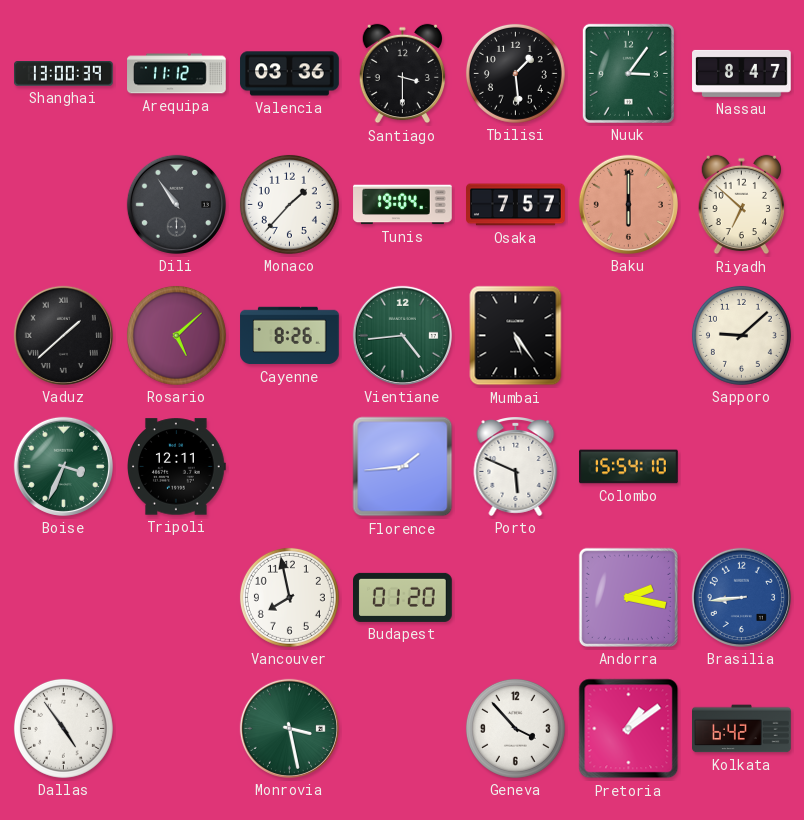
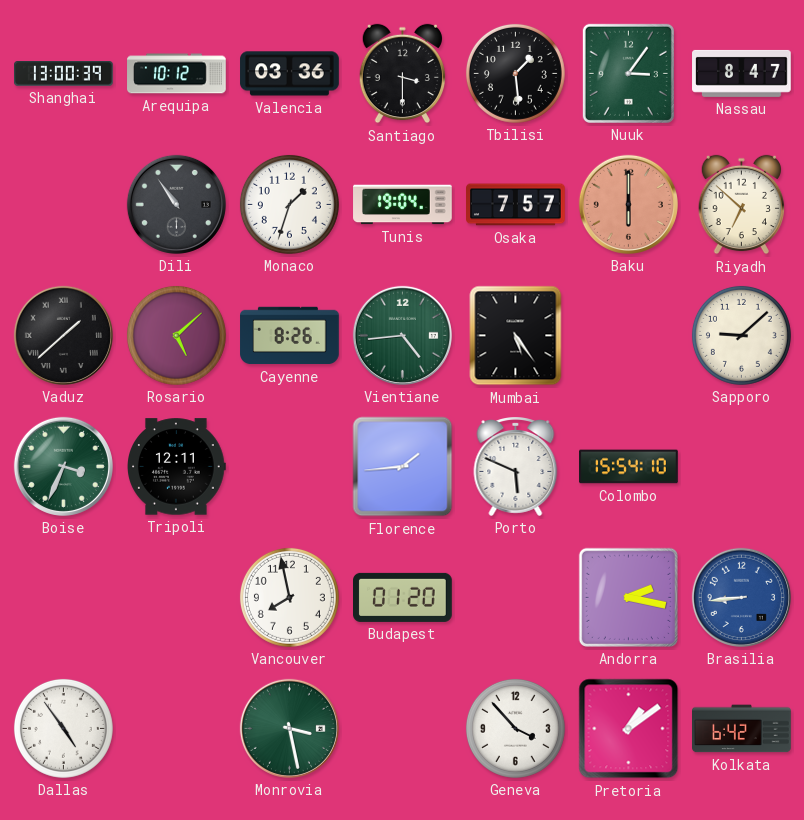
Arequipa: 11:12 -> 10:12 (177, 74)
Monaco: 1:37 -> 1:33 (289, 204)
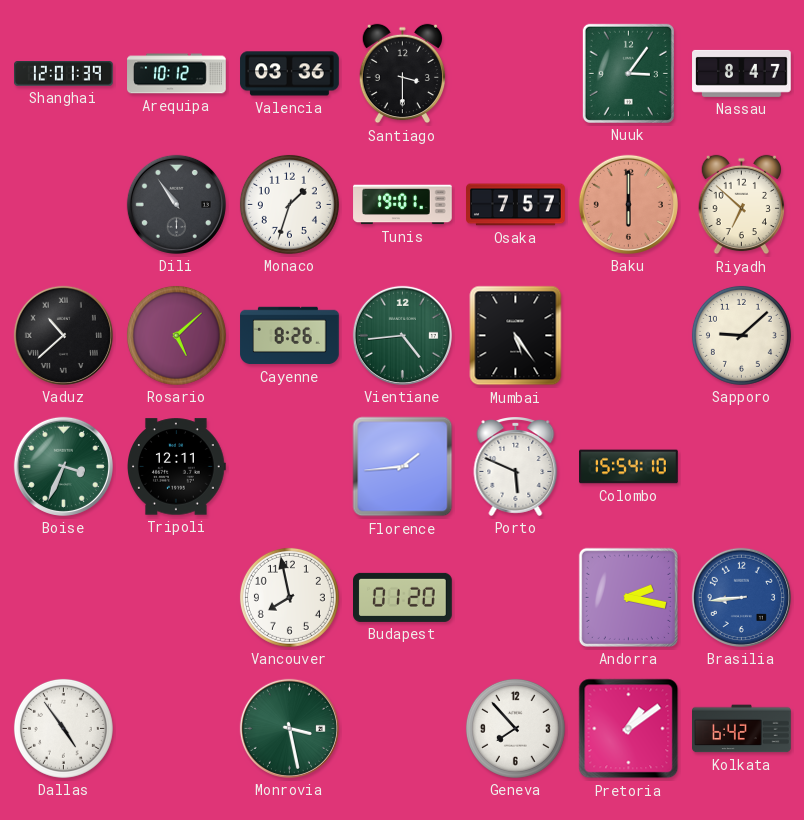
Shanghai: 13:00 -> 12:01 (64, 74)
Tbilisi: 1:29 -> none (515, 73)
Tunis: 19:04 -> 19:01 (403, 205)
Vaduz: 1:38 -> 10:38 (63, 335)
Geneva: 3:53 -> 7:53 (515, 728)
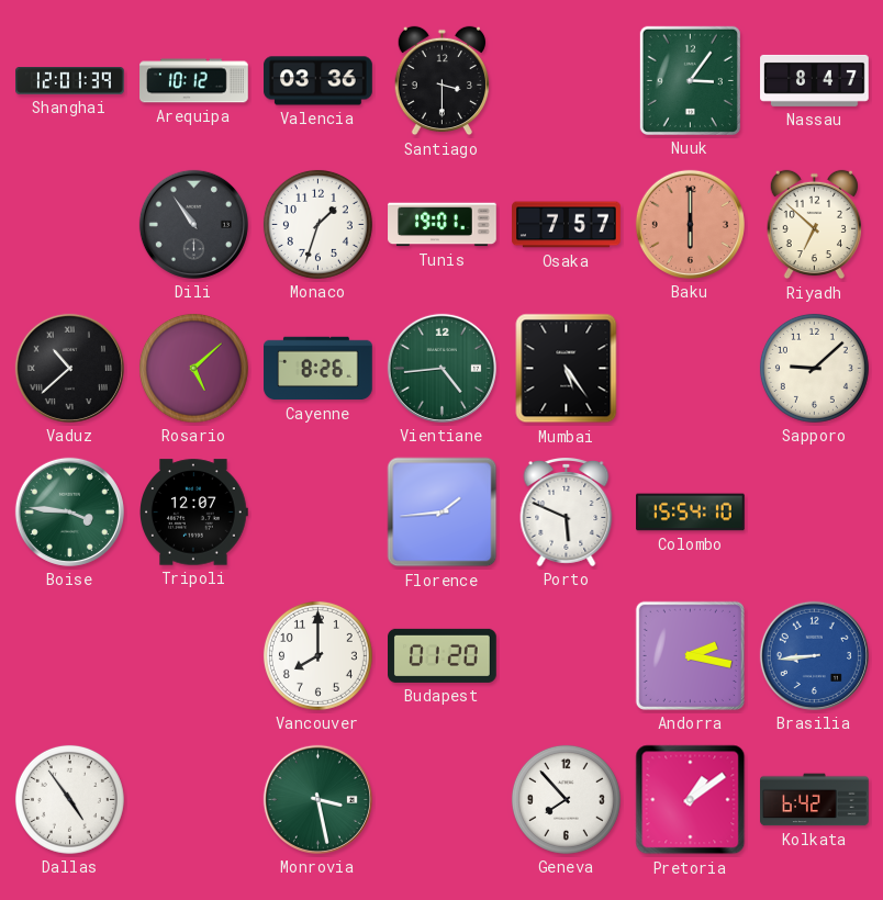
Boise: 3:34 -> 3:46 (69, 511)
Tripoli: 12:11 -> 12:07 (194, 513)
Vancouver: 7:58 -> 8:00 (317, 655)
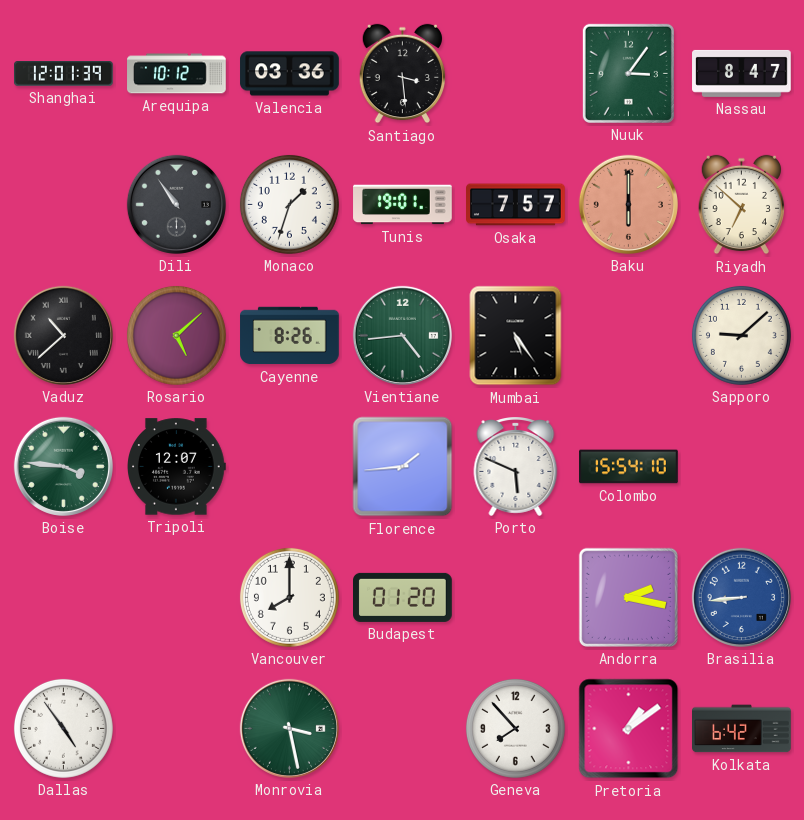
Santiago: 3:30 -> 3:29 (402, 74)
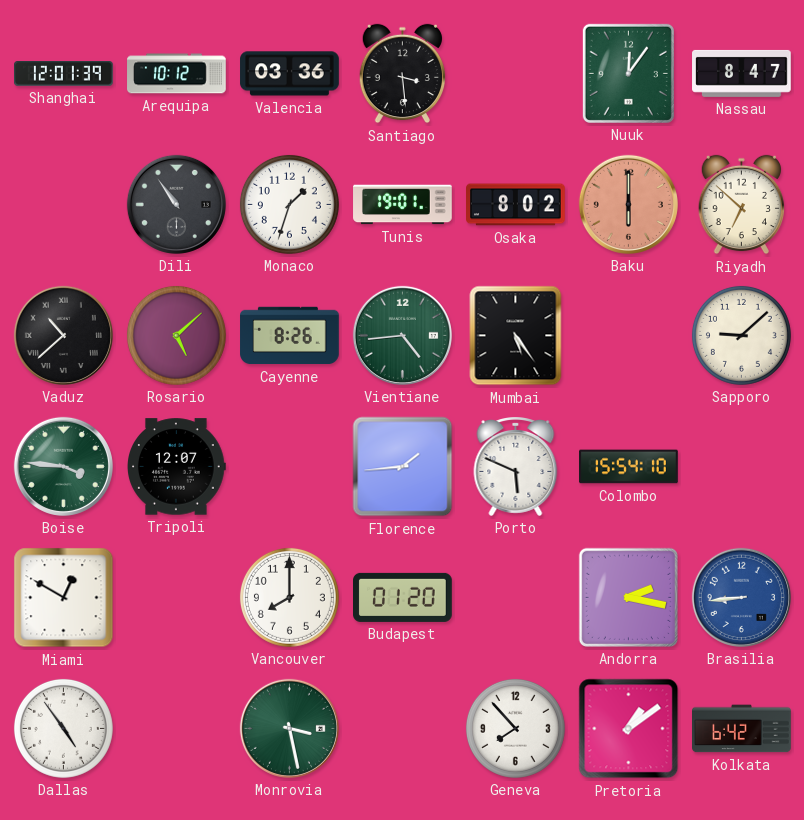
Nuuk: 3:06 -> 12:06 (628, 73)
Osaka: 7:57 -> 8:02 (516, 205)
Miami: none -> 12:50 (64, 598)
